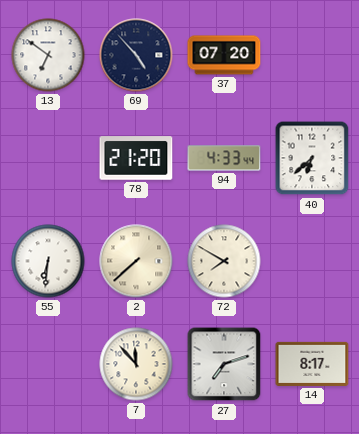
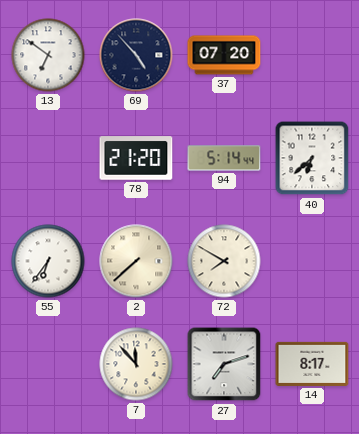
94: 4:33 -> 5:14 (224, 158)
55: 6:31 -> 6:36 (48, 261)
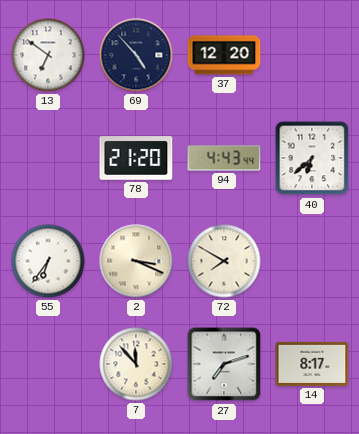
37: 07:20 -> 12:20 (224, 55)
94: 5:14 -> 4:43 (224, 158)
2: 7:38 -> 3:19 (136, 261)
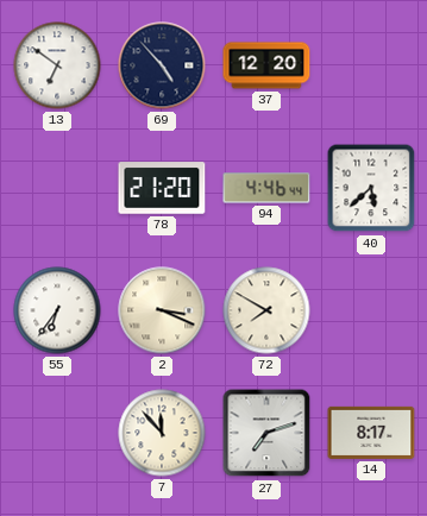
94: 4:43 -> 4:46 (266, 188)
40: 6:38 -> 5:38 (371, 188)
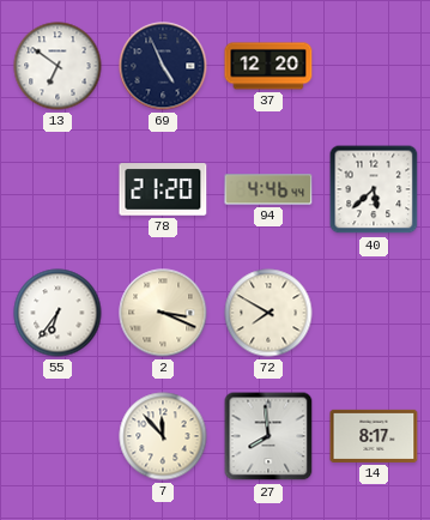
69: 4:53 -> 4:56 (163, 66)
27: 7:12 -> 7:59 (268, 436)
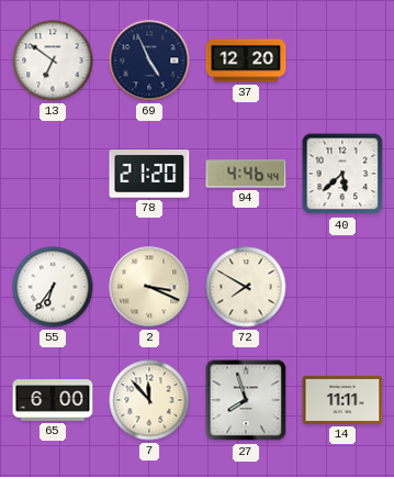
65: none -> 6:00 (53, 400)
27: 7:59 -> 7:57 (246, 400)
14: 8:17 -> 11:11 (342, 400)
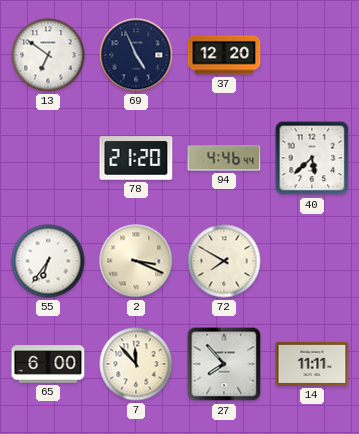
27: 7:57 -> 7:53 (224, 364)
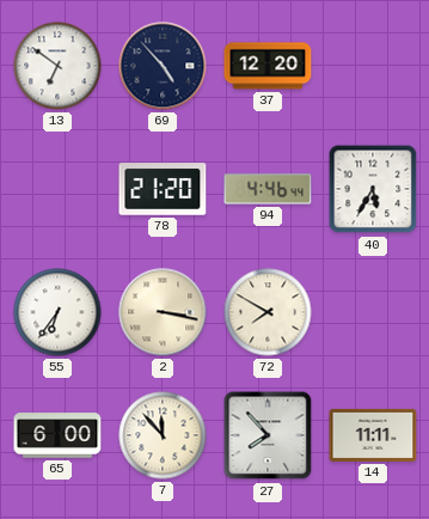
69: 4:56 -> 4:53 (163, 66)
40: 5:38 -> 5:35 (373, 189)
2: 3:19 -> 3:17 (163, 312)
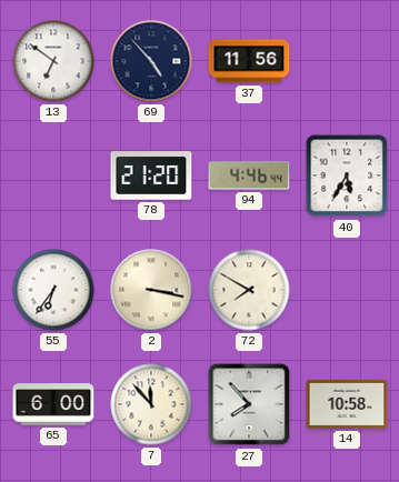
37: 12:20 -> 11:56 (249, 61)
14: 11:11 -> 10:58 (347, 404)
